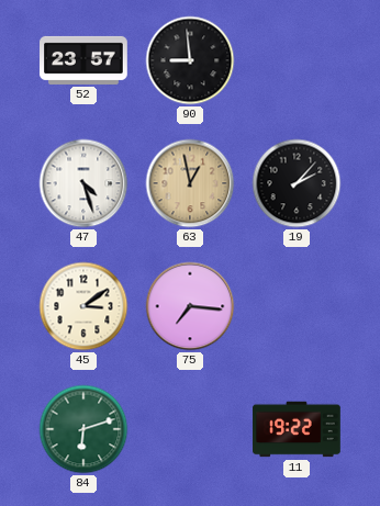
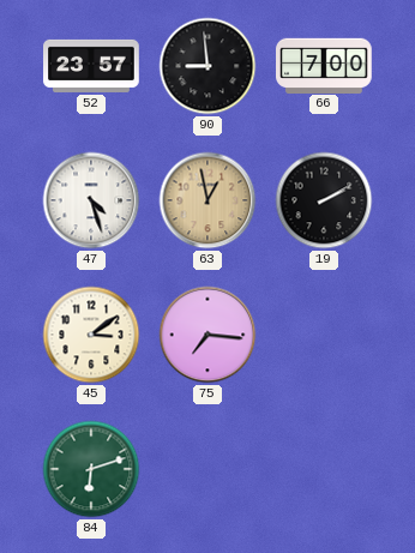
66: none -> 7:00 (325, 65)
19: 2:07 -> 2:10 (324, 200)
11: 19:22 -> none (297, 429)
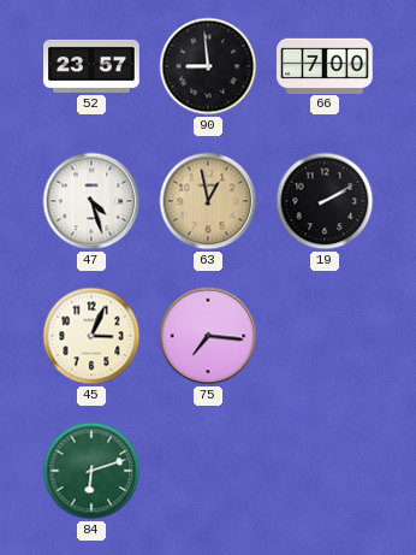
45: 3:09 -> 3:04 (91, 336)
